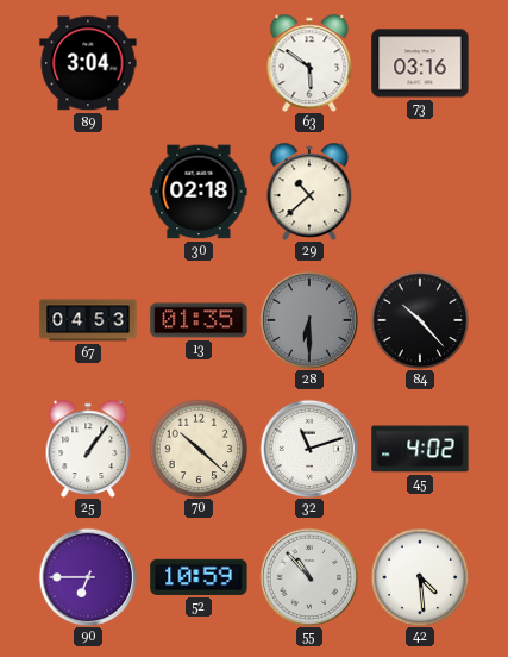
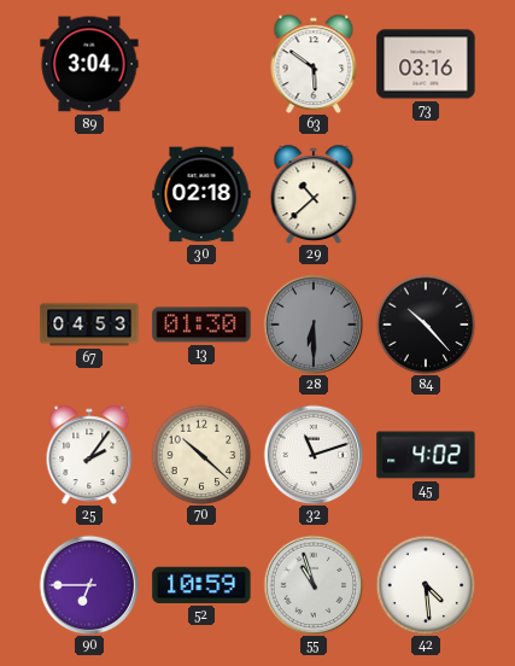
13: 01:35 -> 01:30 (201, 325)
25: 1:06 -> 2:06 (89, 454)
55: 10:53 -> 10:57 (314, 585)
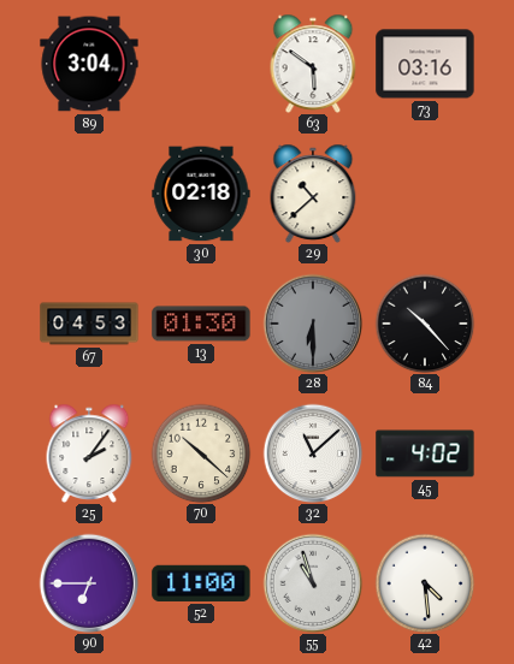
32: 11:12 -> 11:08 (313, 453)
52: 10:59 -> 11:00 (201, 583)
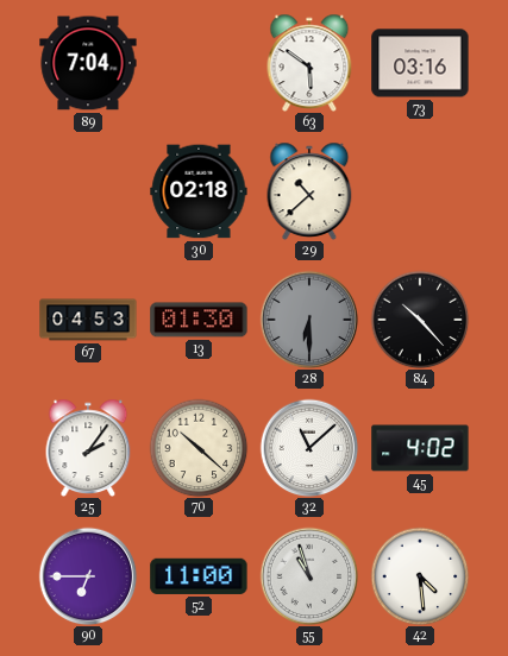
89: 3:04 -> 7:04 (88, 63)
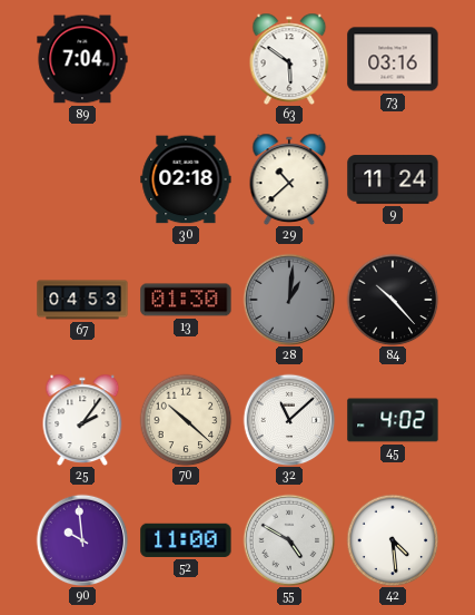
9: none -> 11:24 (393, 179)
28: 6:30 -> 1:01 (289, 300)
90: 6:45 -> 9:59 (82, 540)
55: 10:57 -> 4:50 (289, 540)
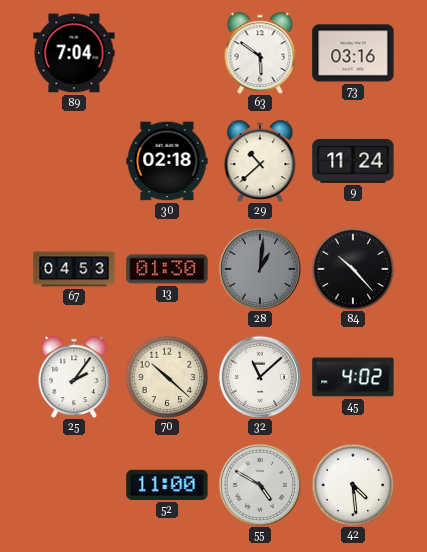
90: 9:59 -> none (82, 540)
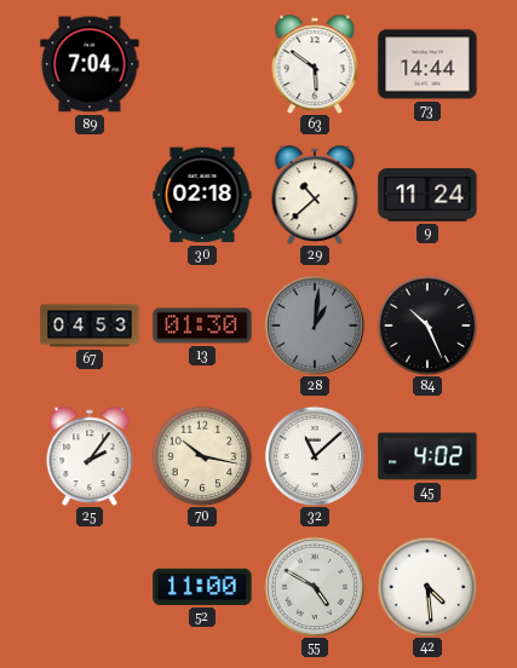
73: 03:16 -> 14:44 (427, 64)
84: 10:23 -> 10:26 (427, 326)
70: 10:22 -> 10:17 (202, 456)
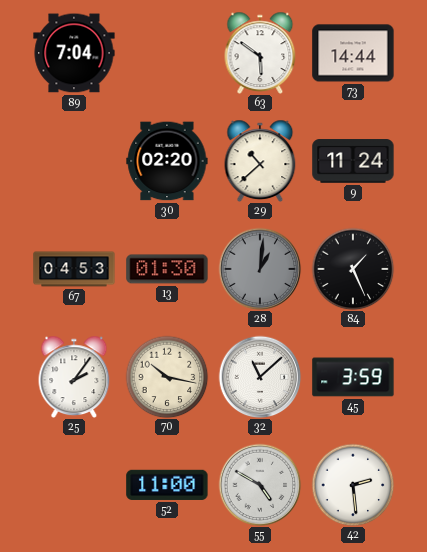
30: 02:18 -> 02:20 (167, 161)
84: 10:26 -> 1:26 (353, 269)
45: 4:02 -> 3:59 (353, 377)
42: 4:29 -> 2:29 (353, 485)
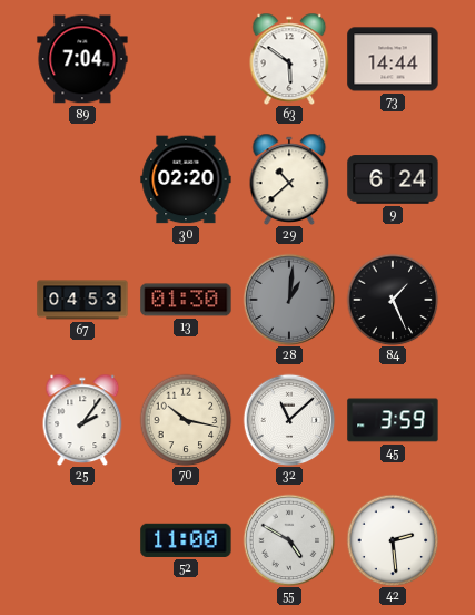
9: 11:24 -> 6:24 (393, 179)
